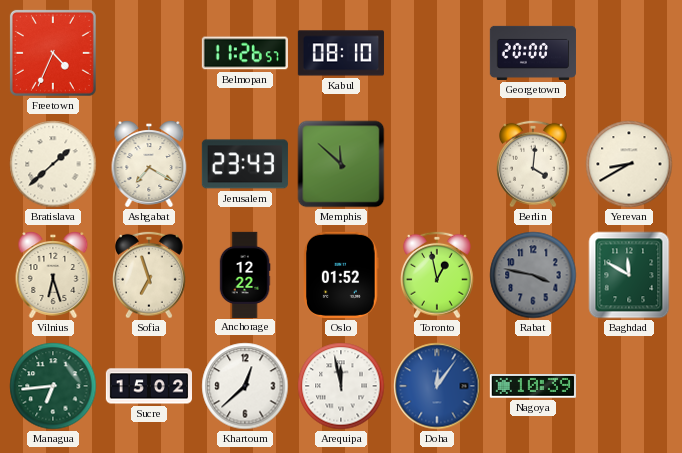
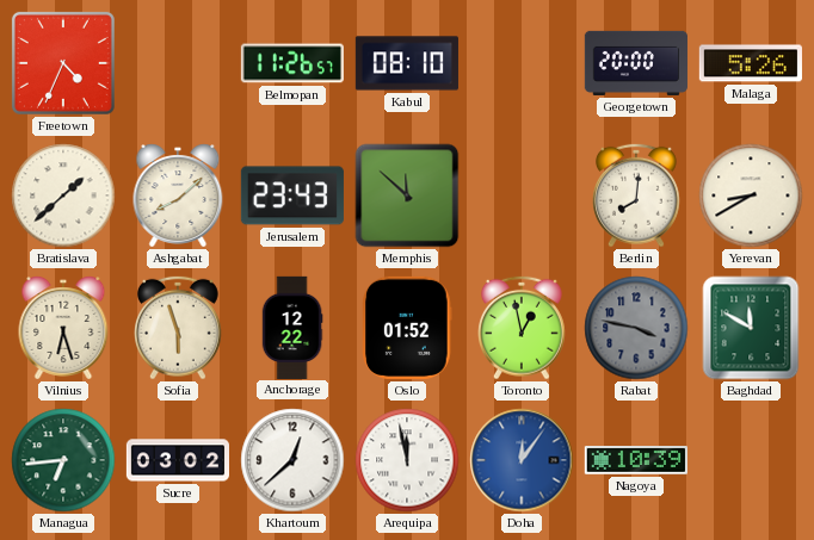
Malaga: none -> 5:26 (751, 63)
Ashgabat: 7:20 -> 8:08 (178, 195)
Berlin: 4:01 -> 8:01 (637, 195)
Sofia: 6:57 -> 5:57 (179, 328)
Sucre: 15:02 -> 03:02 (177, 460)
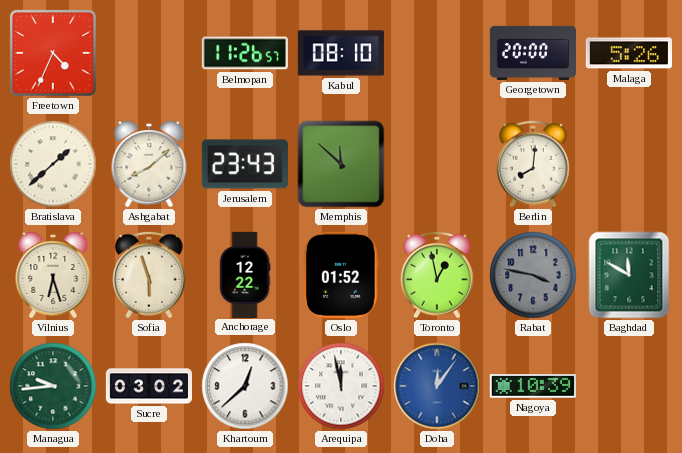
Yerevan: 8:40 -> none (751, 195)
Managua: 6:44 -> 9:44 (53, 386)
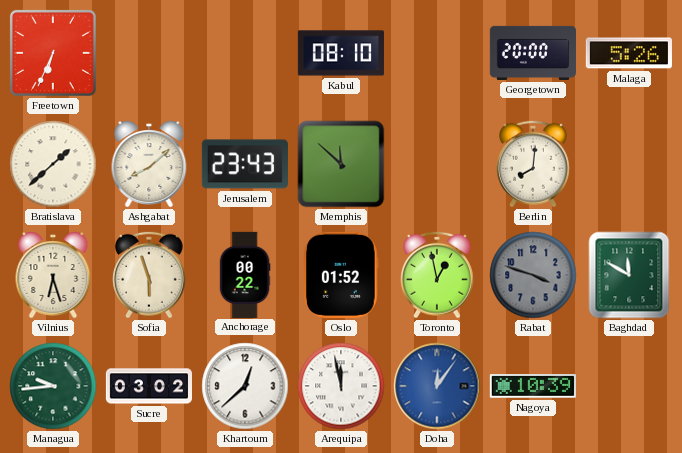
Freetown: 4:34 -> 6:34 (53, 53)
Belmopan: 11:26 -> none (245, 53)
Anchorage: 12:22 -> 00:22 (245, 274)
Rabat: 3:47 -> 3:48 (533, 275)
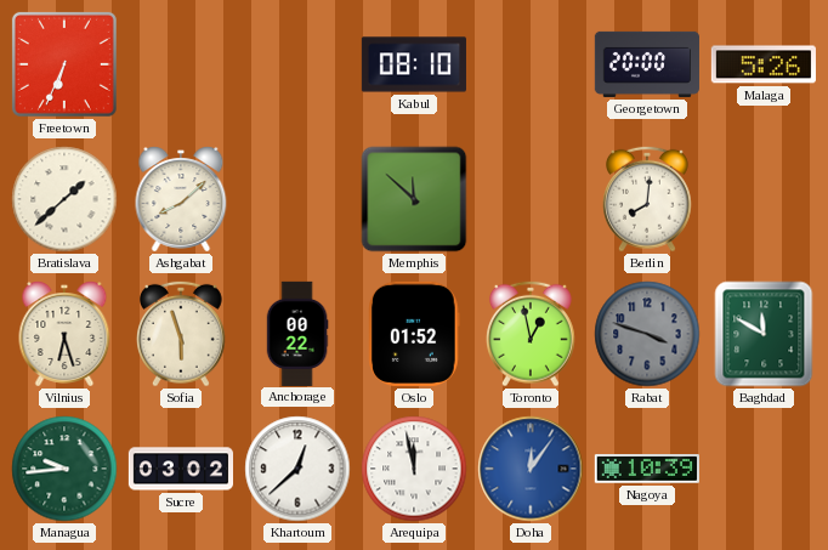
Jerusalem: 23:43 -> none (245, 164)
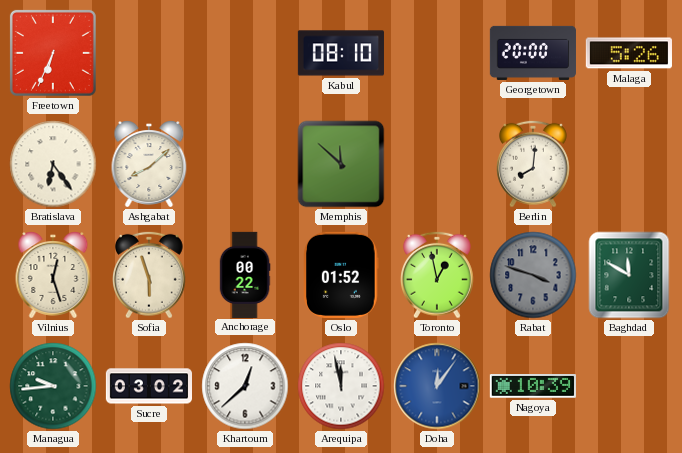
Bratislava: 1:38 -> 6:24 (53, 164)
Vilnius: 6:27 -> 12:27 (53, 275)
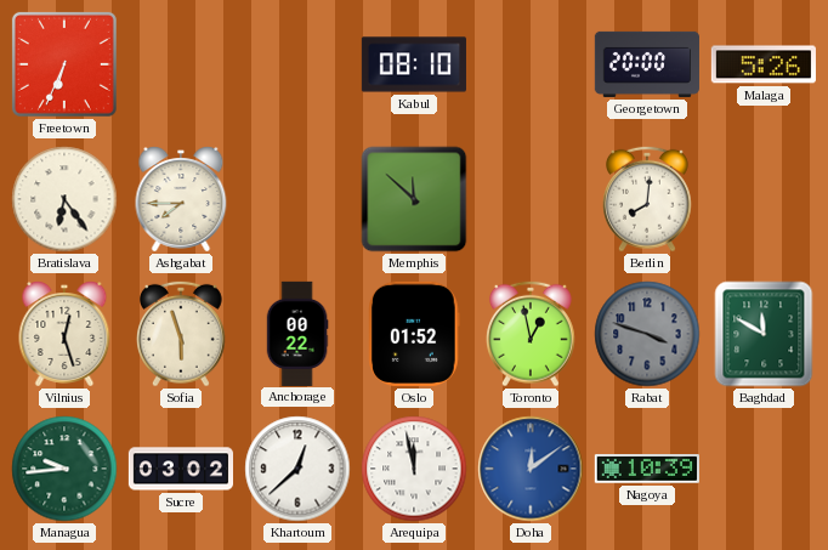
Ashgabat: 8:08 -> 7:45 (181, 199)
Doha: 12:06 -> 12:09 (531, 469)
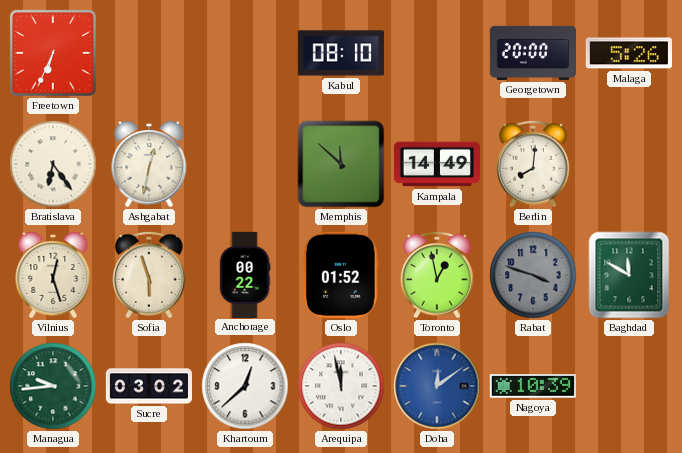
Ashgabat: 7:45 -> 12:32 (149, 164)
Kampala: none -> 14:49 (436, 164)
